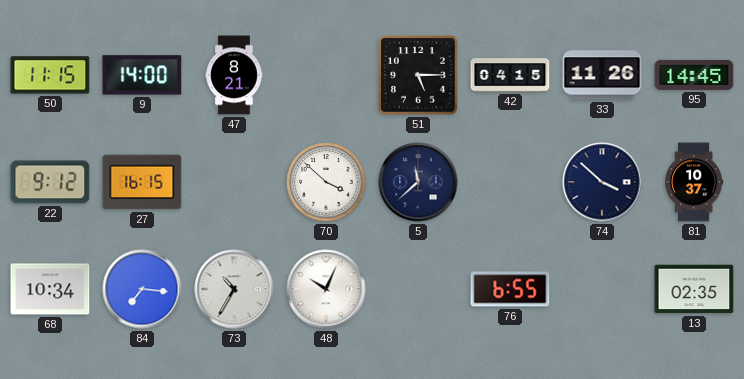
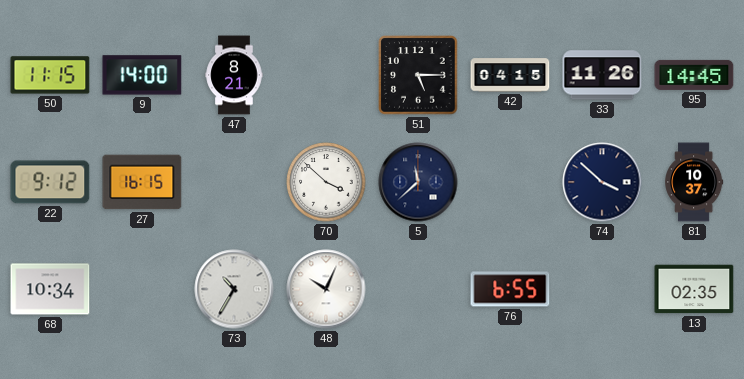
84: 7:16 -> none (142, 289)
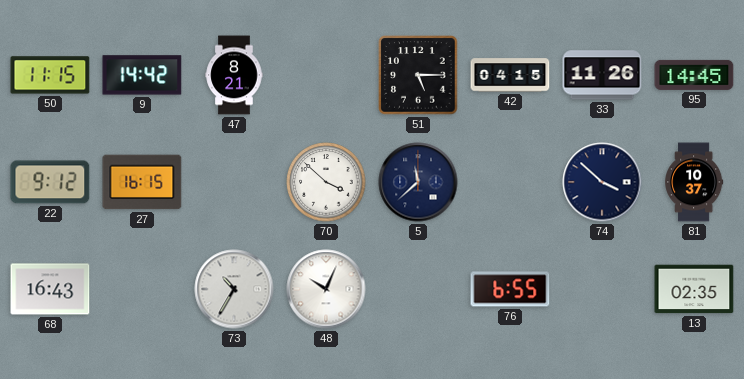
9: 14:00 -> 14:42 (142, 75)
68: 10:34 -> 16:43 (50, 289)
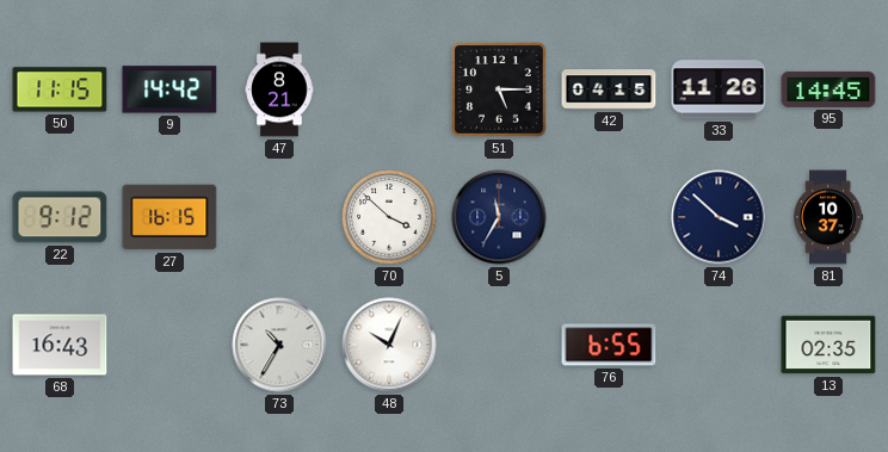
5: 11:38 -> 11:35 (499, 217)
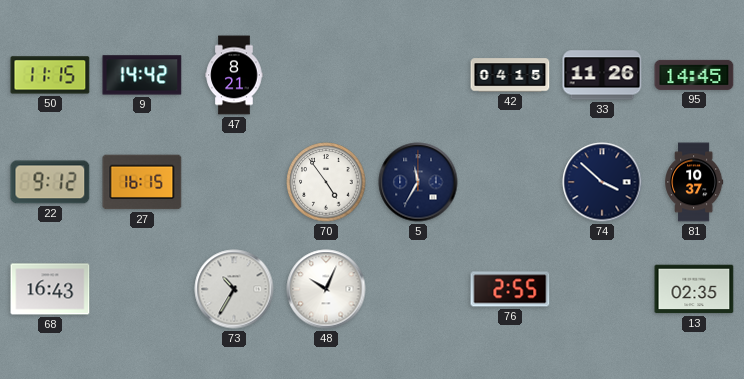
51: 5:15 -> none (499, 89)
70: 3:52 -> 4:54 (326, 182)
76: 6:55 -> 2:55 (510, 289)
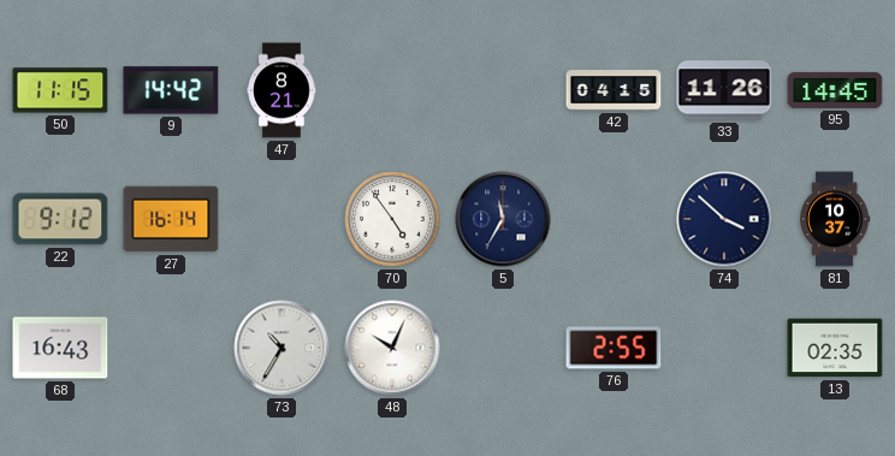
27: 16:15 -> 16:14 (171, 219)
